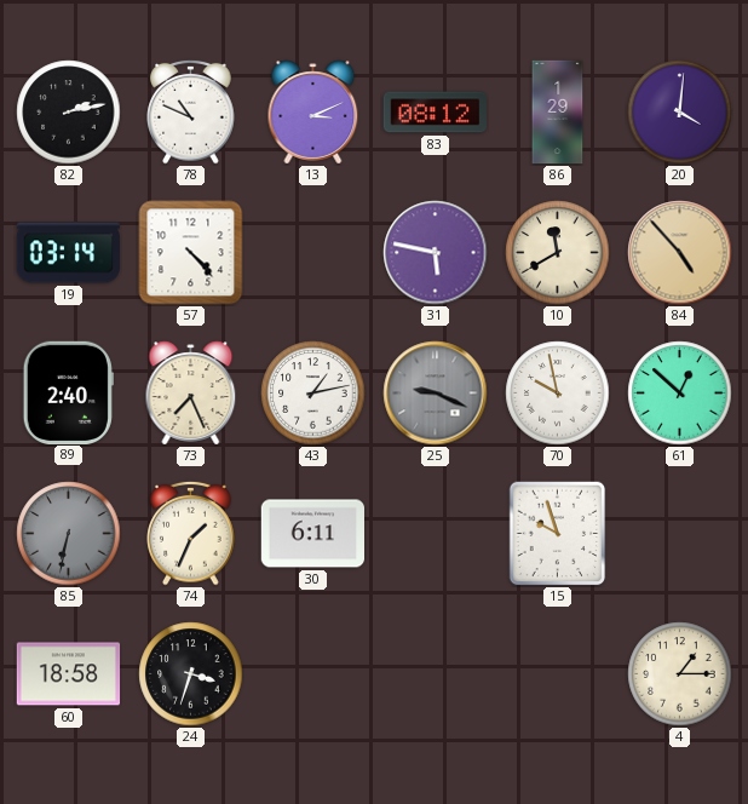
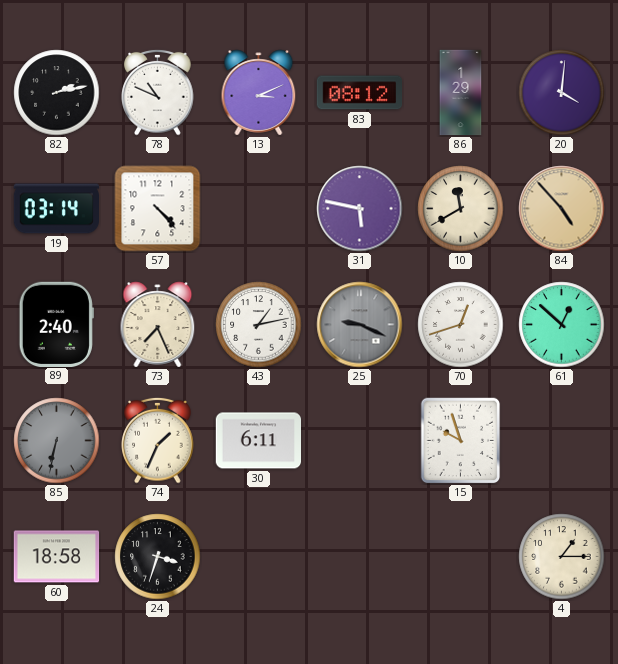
70: 9:58 -> 12:42 (461, 325)
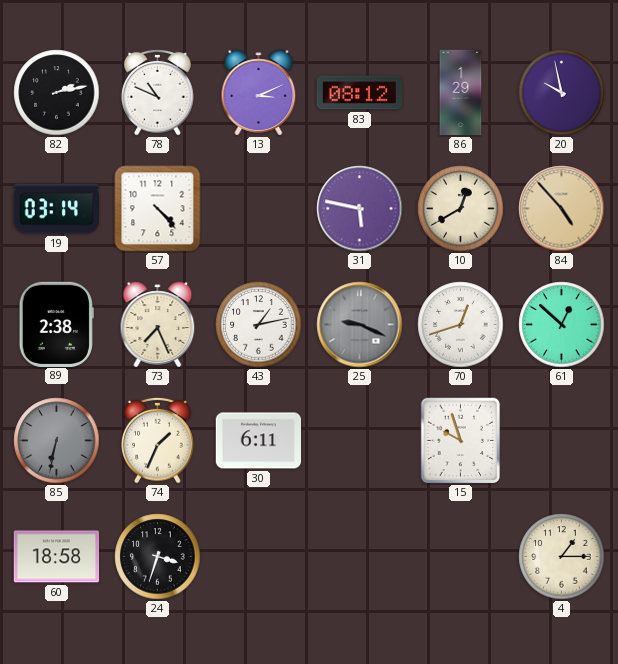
20: 4:01 -> 9:58 (562, 93)
10: 11:40 -> 12:40 (461, 209)
89: 2:40 -> 2:38 (56, 324)
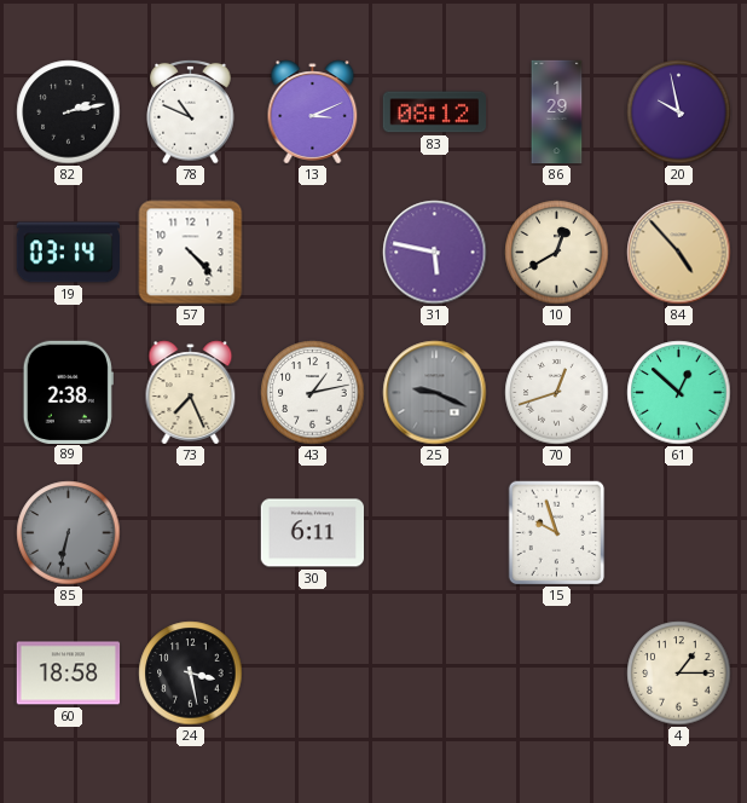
74: 1:34 -> none (158, 440)
24: 3:33 -> 3:28 (191, 674)
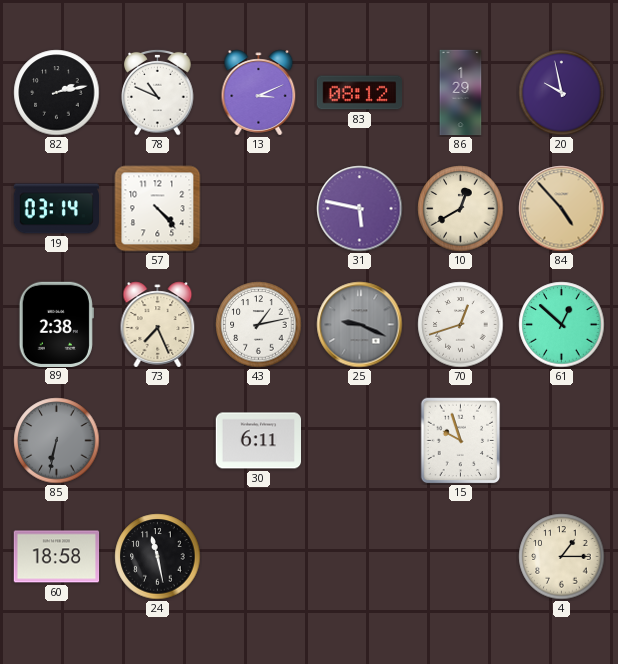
24: 3:28 -> 11:28 (158, 557)
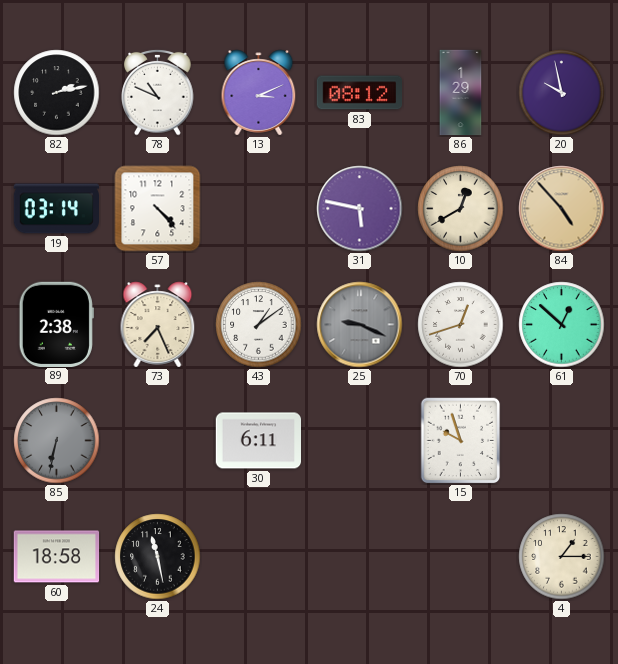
43: 1:13 -> 1:09 (259, 325)
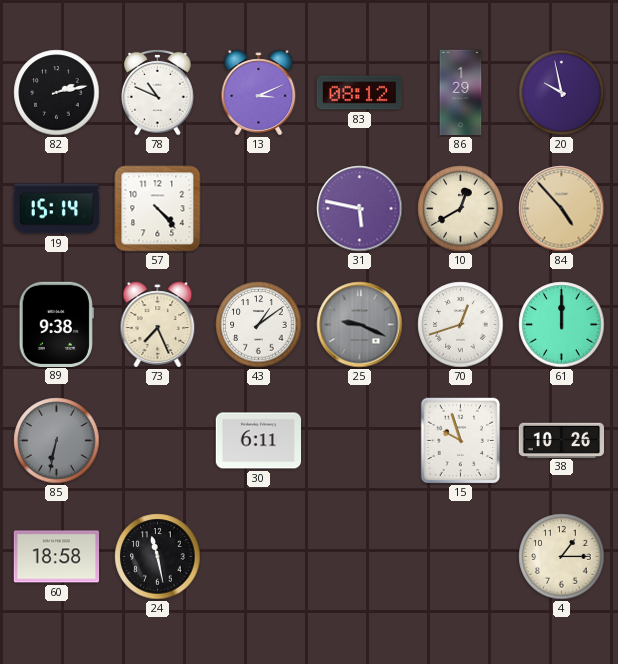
19: 03:14 -> 15:14 (56, 209)
89: 2:38 -> 9:38 (56, 324)
61: 12:52 -> 12:00 (562, 325)
38: none -> 10:26 (561, 440)
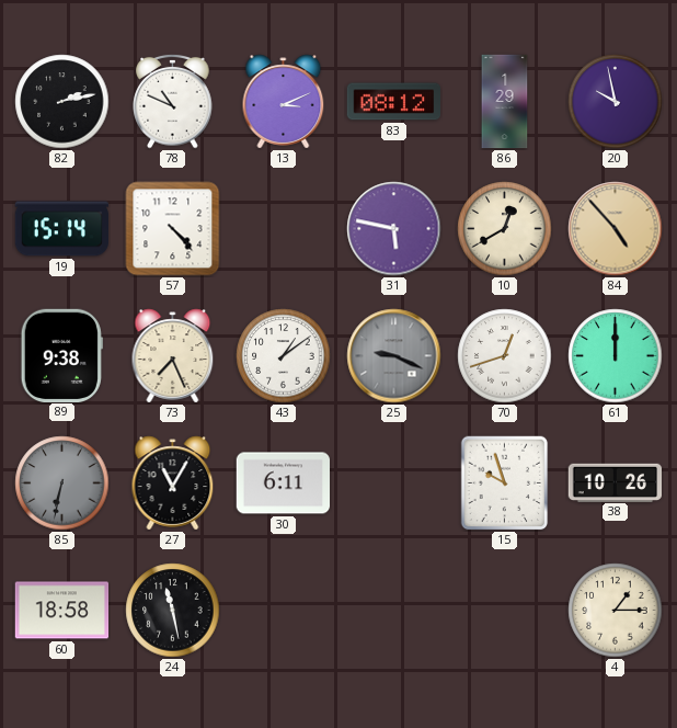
27: none -> 11:05 (173, 484)
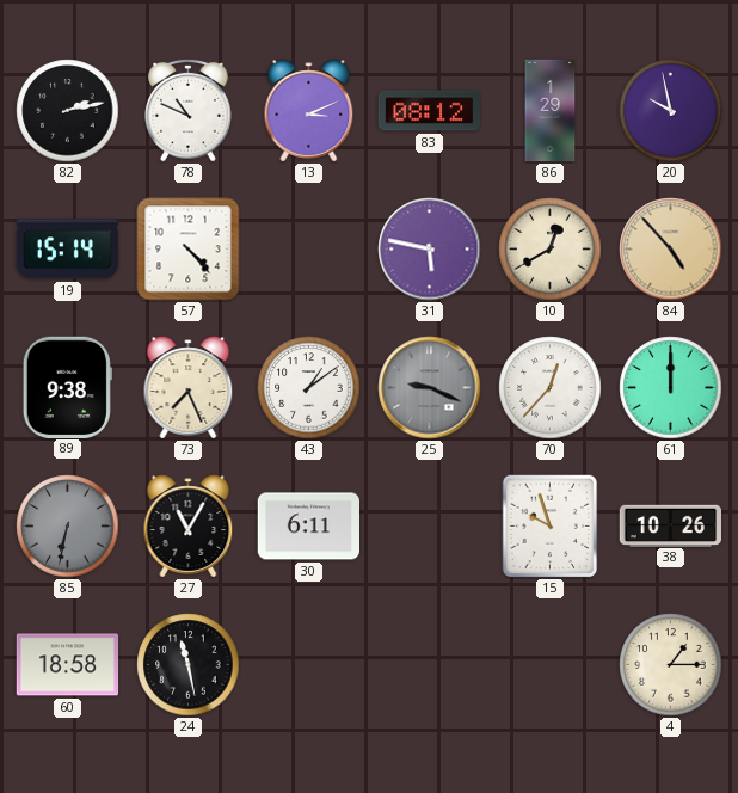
70: 12:42 -> 12:37 (551, 388)
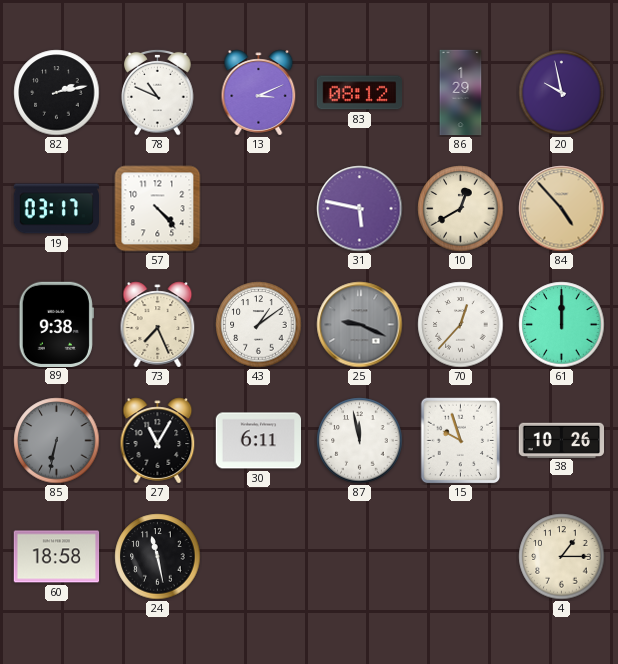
19: 15:14 -> 03:17 (56, 209)
87: none -> 11:58 (360, 441)
